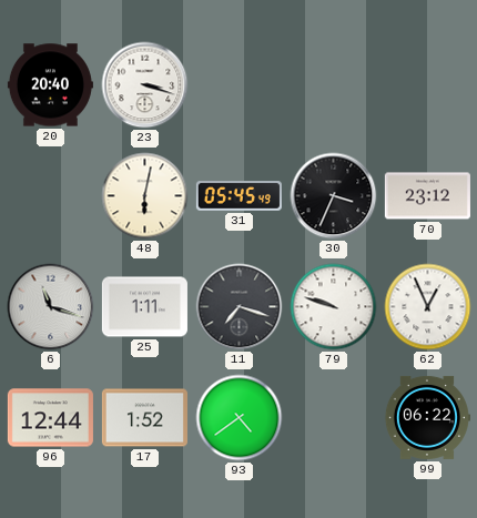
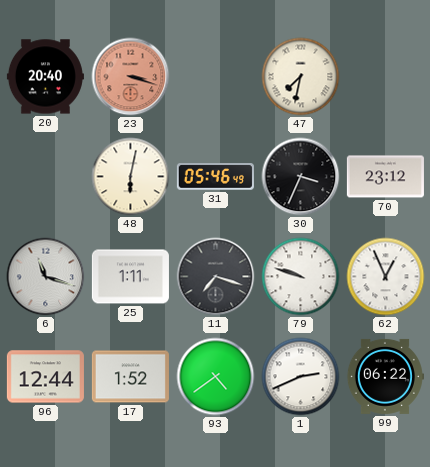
23 dial: white -> salmon (131, 77)
47: none -> 7:32 (301, 77)
31: 05:45 -> 05:46 (215, 177)
1: none -> 2:41 (301, 377)
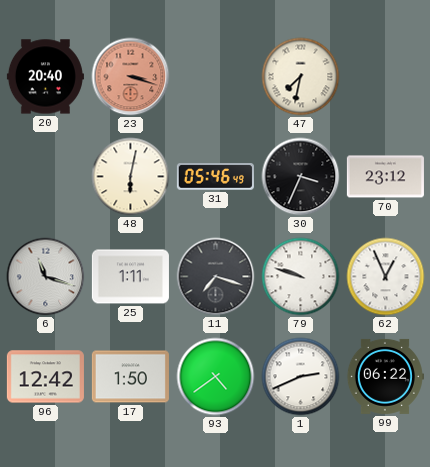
96: 12:44 -> 12:42 (45, 377)
17: 1:52 -> 1:50 (130, 377)
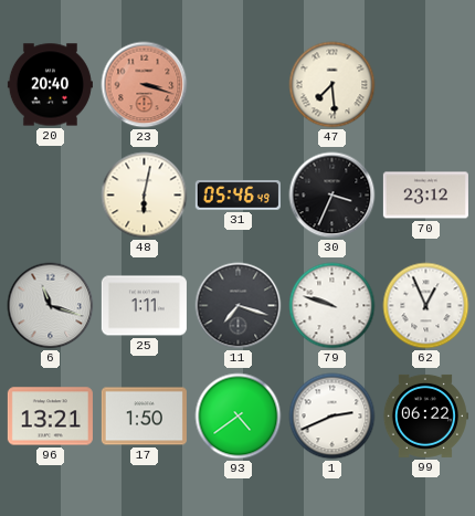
47: 7:32 -> 7:29 (332, 85)
96: 12:42 -> 13:21 (50, 417)
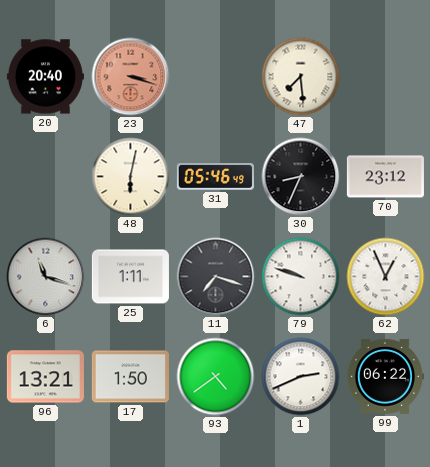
30: 3:34 -> 8:34 (301, 177)
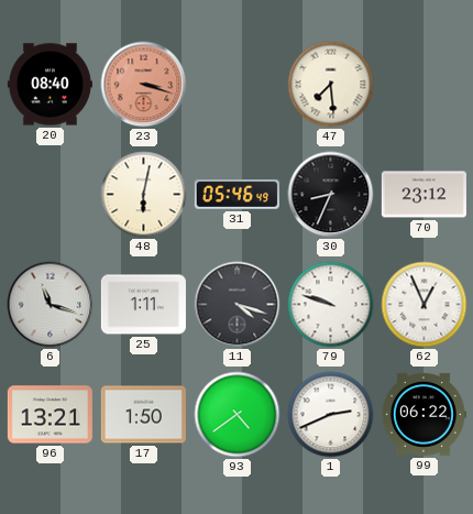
20: 20:40 -> 08:40 (50, 85)
11: 7:18 -> 4:18 (238, 305)
